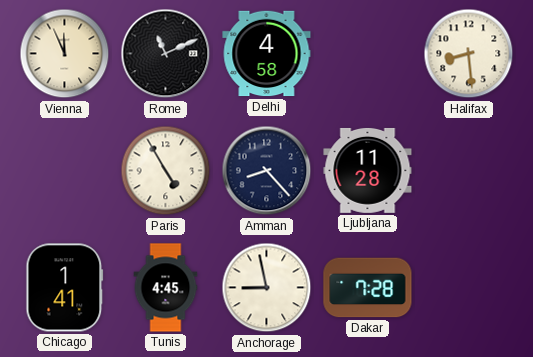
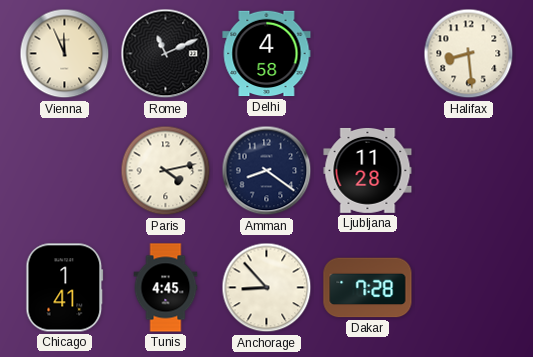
Paris: 4:55 -> 4:13 (166, 171)
Amman: 8:23 -> 8:21 (267, 171)
Anchorage: 8:58 -> 8:53 (267, 288)
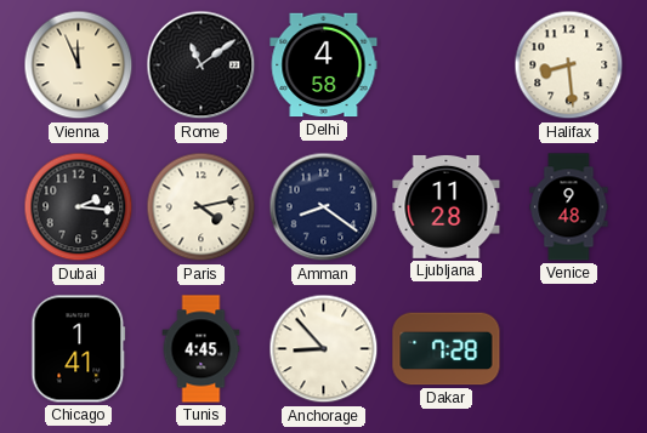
Rome: 11:11 -> 11:09 (202, 65)
Dubai: none -> 2:16 (79, 207)
Venice: none -> 9:48 (569, 207)
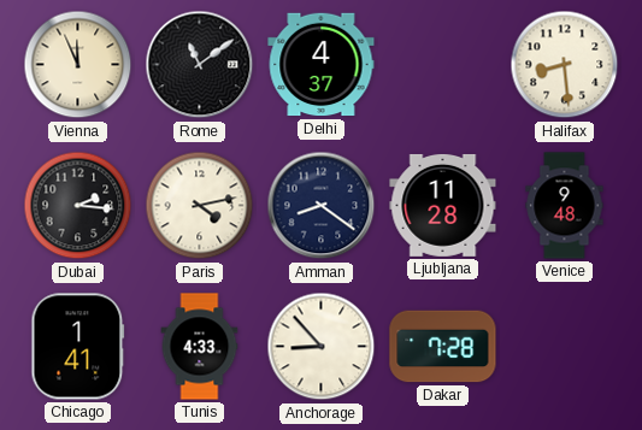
Delhi: 4:58 -> 4:37 (322, 65)
Tunis: 4:45 -> 4:33 (200, 347)
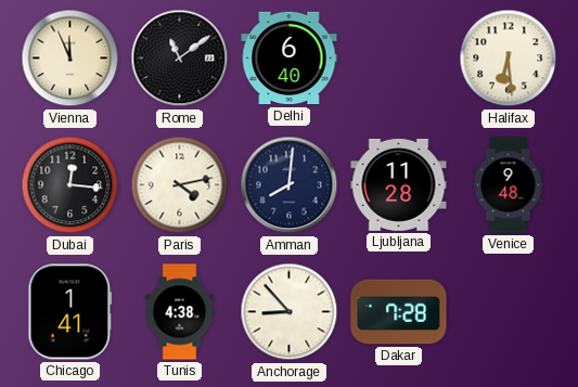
Delhi: 4:37 -> 6:40 (290, 59)
Halifax: 8:29 -> 6:29 (509, 59)
Dubai: 2:16 -> 12:16 (70, 185)
Amman: 8:21 -> 8:01 (290, 185)
Tunis: 4:33 -> 4:38 (180, 312)
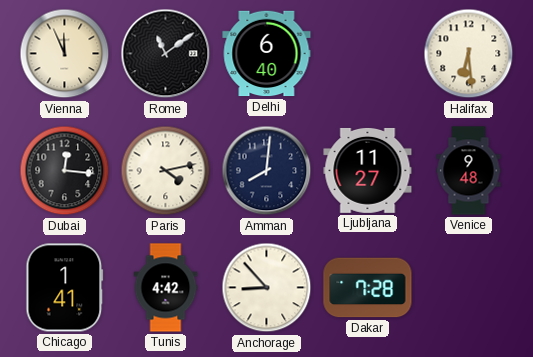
Ljubljana: 11:28 -> 11:27 (368, 170)
Tunis: 4:38 -> 4:42 (166, 288)
